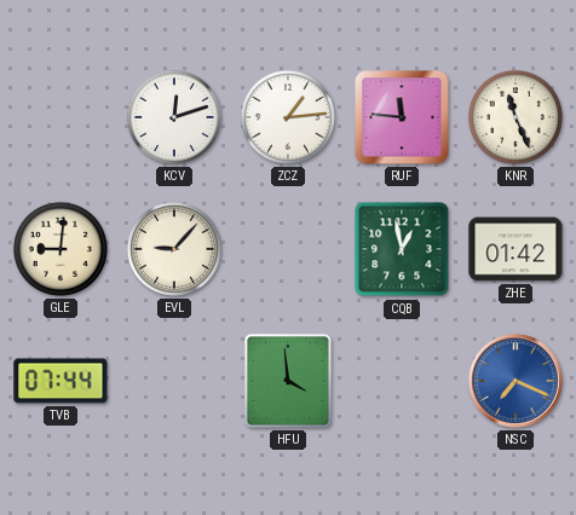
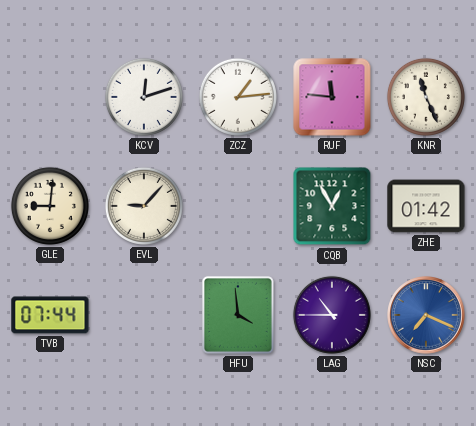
CQB: 12:58 -> 12:55 (332, 206)
LAG: none -> 10:45 (332, 315)
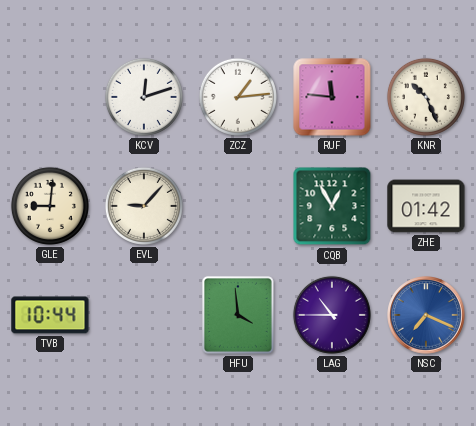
KNR: 11:26 -> 10:26 (426, 97)
TVB: 07:44 -> 10:44 (50, 315)
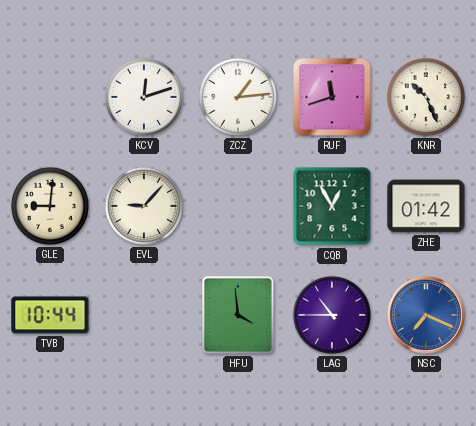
RUF: 11:46 -> 11:42 (332, 97)
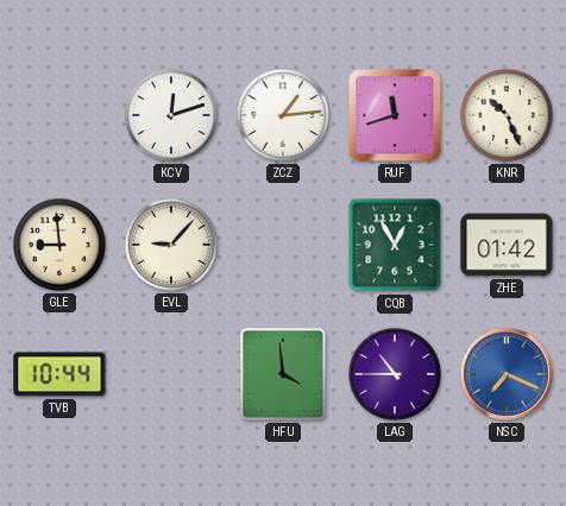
GLE: 9:01 -> 8:59 (59, 245)
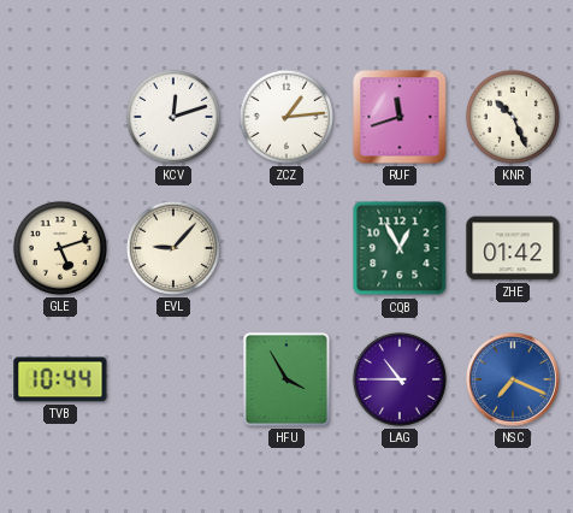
GLE: 8:59 -> 5:12 (60, 248)
HFU: 3:59 -> 3:55 (286, 379)
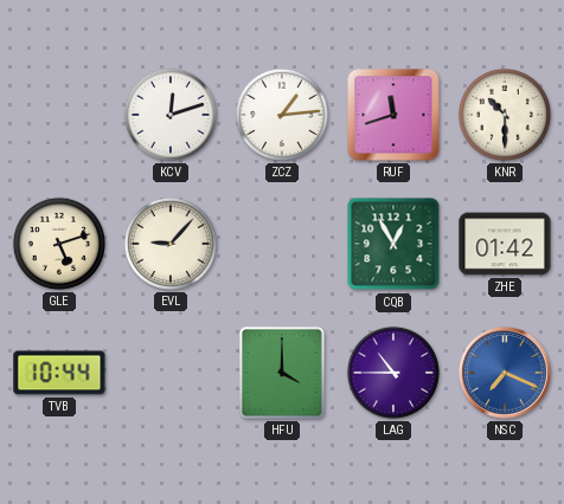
KNR: 10:26 -> 10:30 (505, 115)
HFU: 3:55 -> 4:00 (282, 373)
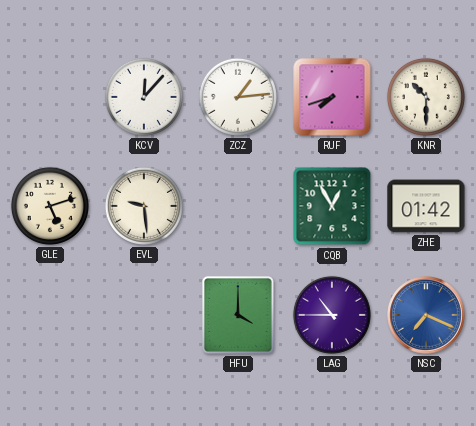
KCV: 12:12 -> 12:07 (144, 97)
RUF: 11:42 -> 7:42 (332, 97)
EVL: 9:07 -> 9:29 (144, 206)
TVB: 10:44 -> none (59, 373)
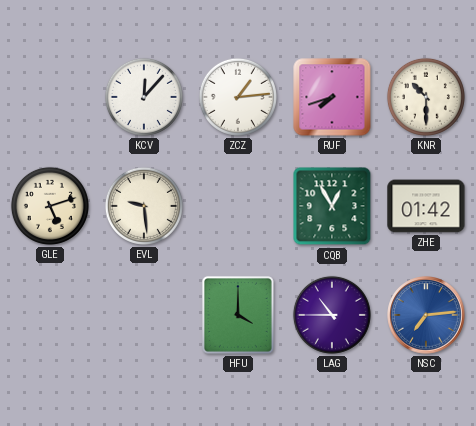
NSC: 7:19 -> 7:14 (426, 315)
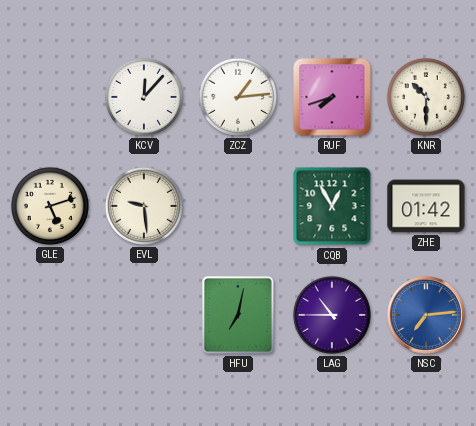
HFU: 4:00 -> 7:02 (238, 315)
